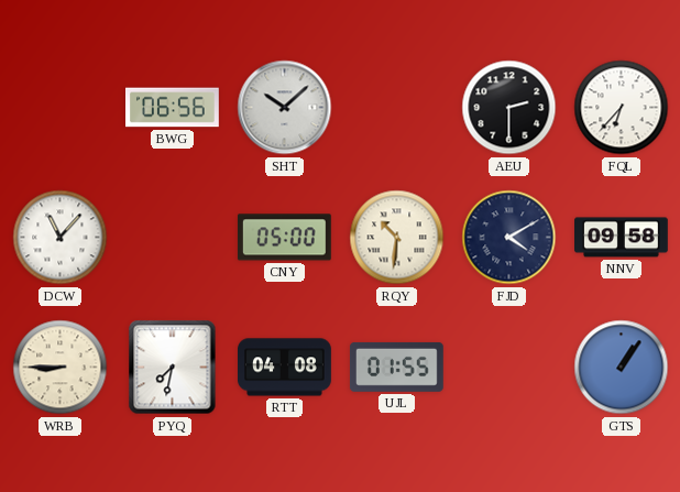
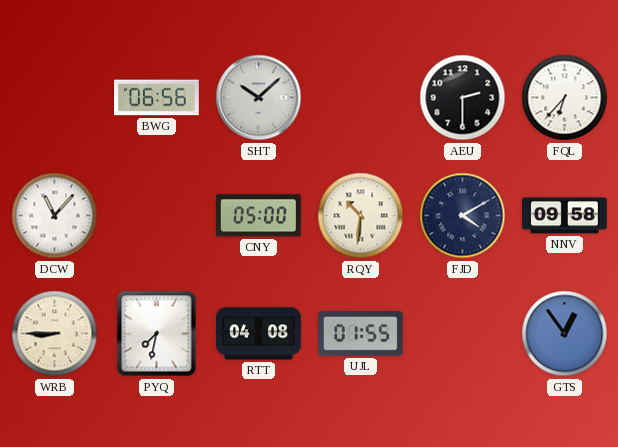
GTS: 1:06 -> 12:54 (565, 334)
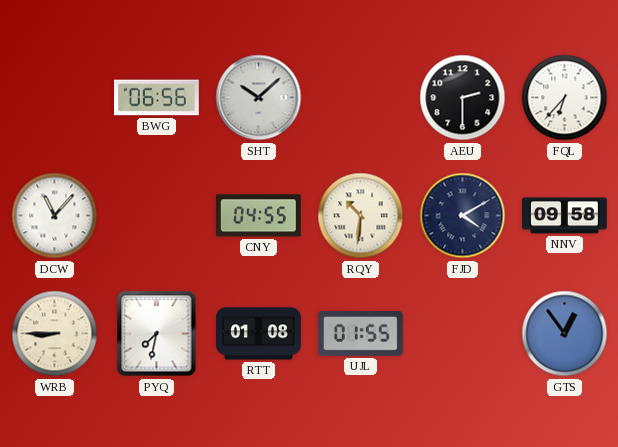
CNY: 05:00 -> 04:55 (258, 216)
RTT: 04:08 -> 01:08 (259, 334)
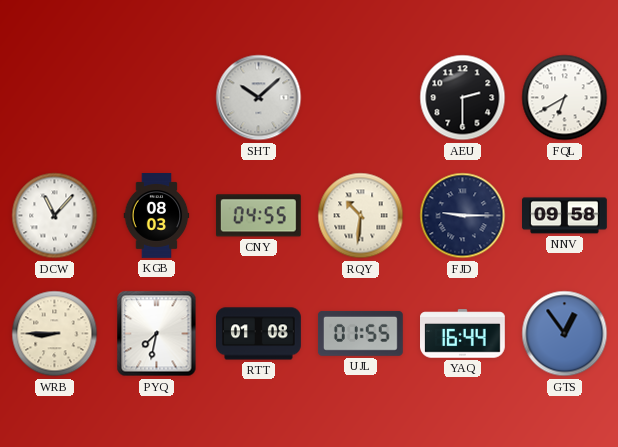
BWG: 06:56 -> none (157, 98)
FQL: 6:37 -> 6:40 (565, 98)
KGB: none -> 08:03 (157, 216)
FJD: 4:10 -> 9:15 (463, 216)
YAQ: none -> 16:44 (463, 334)
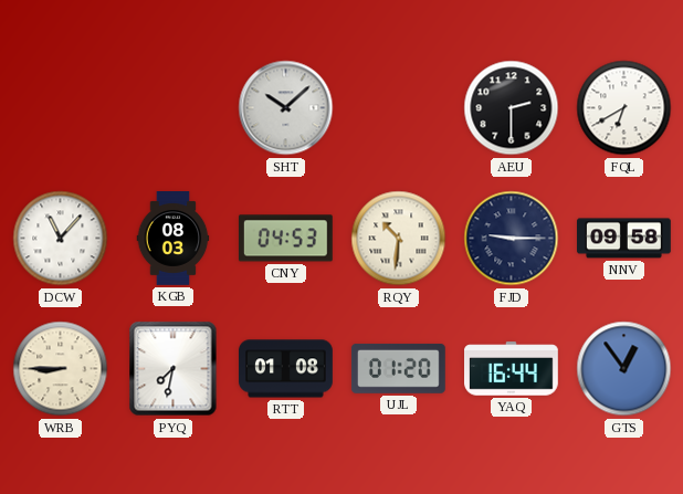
CNY: 04:55 -> 04:53 (285, 239)
UJL: 01:55 -> 01:20 (398, 368)
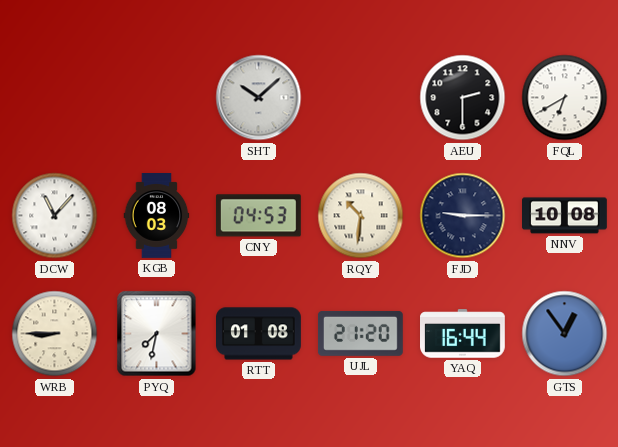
NNV: 09:58 -> 10:08 (565, 216)
UJL: 01:20 -> 21:20 (360, 333)
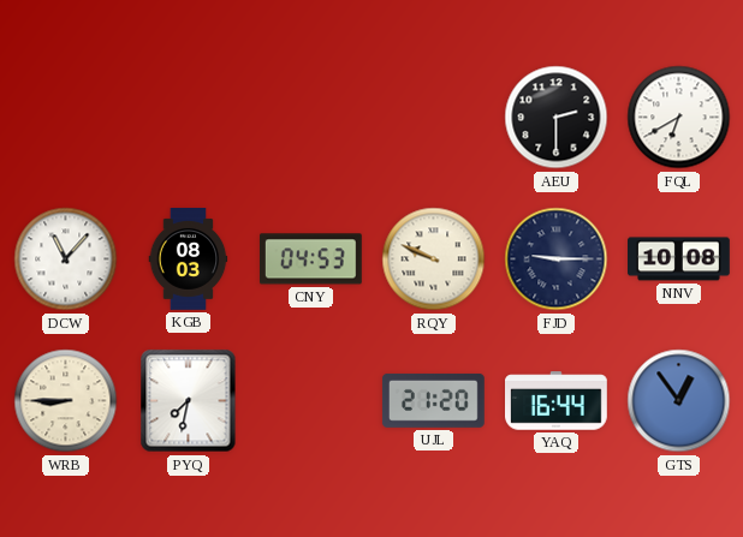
SHT: 10:08 -> none (259, 98)
RQY: 10:31 -> 9:49 (434, 259)
RTT: 01:08 -> none (259, 334)
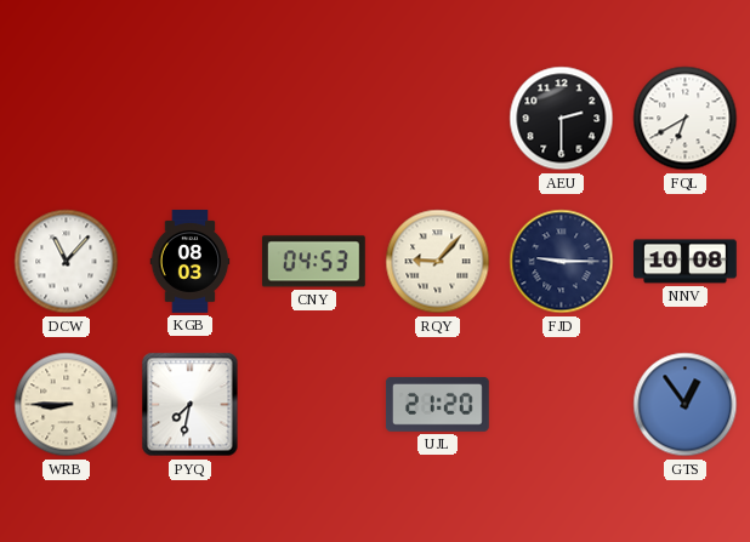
RQY: 9:49 -> 9:07 (438, 262)
YAQ: 16:44 -> none (557, 401)
